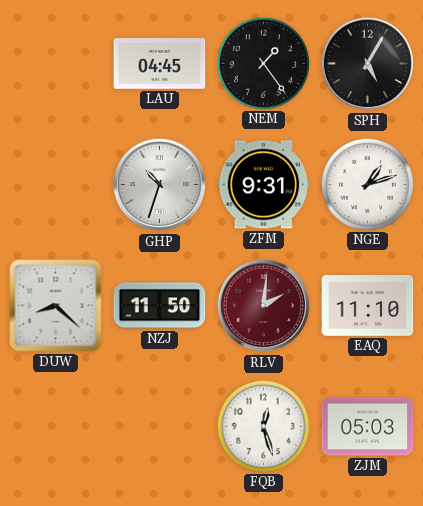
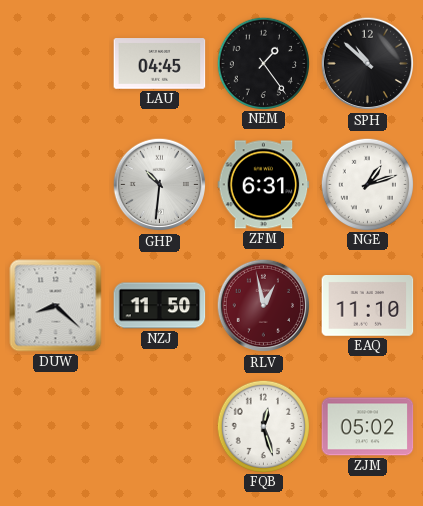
SPH: 5:05 -> 10:52 (367, 64)
GHP: 10:33 -> 10:31 (159, 185)
ZFM: 9:31 -> 6:31 (264, 185)
RLV: 2:01 -> 12:58 (263, 306)
ZJM: 05:03 -> 05:02 (368, 427)
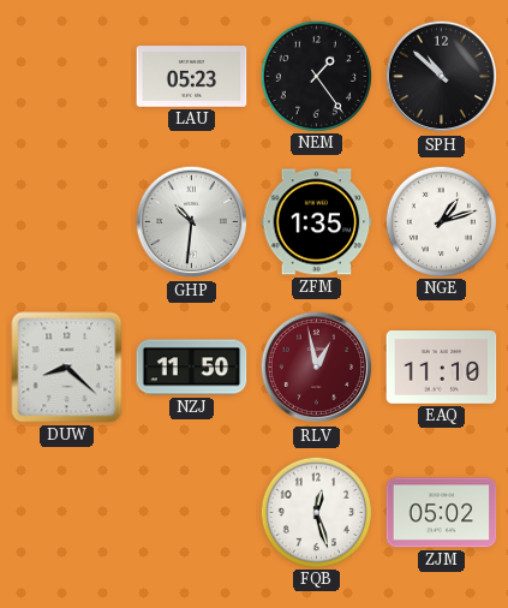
LAU: 04:45 -> 05:23 (192, 77)
ZFM: 6:31 -> 1:35 (317, 222)
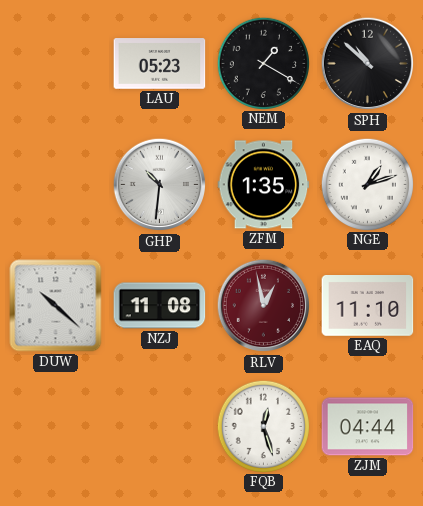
NEM: 1:24 -> 1:20 (263, 63)
DUW: 8:22 -> 10:22 (56, 306)
NZJ: 11:50 -> 11:08 (160, 306)
ZJM: 05:02 -> 04:44 (368, 427)
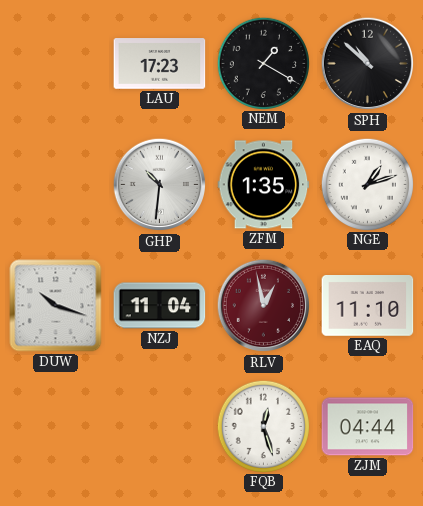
LAU: 05:23 -> 17:23 (160, 64)
DUW: 10:22 -> 10:18 (56, 306)
NZJ: 11:08 -> 11:04 (160, 306)
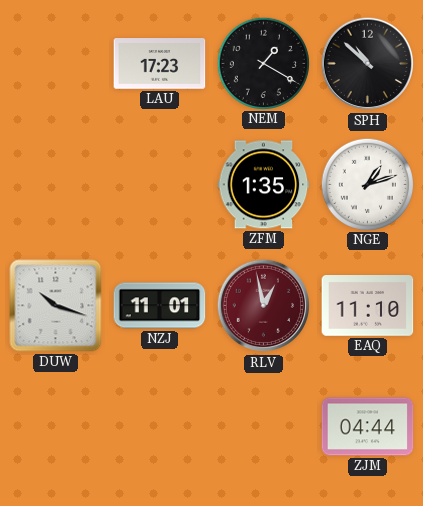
GHP: 10:31 -> none (159, 185)
NZJ: 11:04 -> 11:01 (160, 306)
FQB: 12:27 -> none (263, 426)
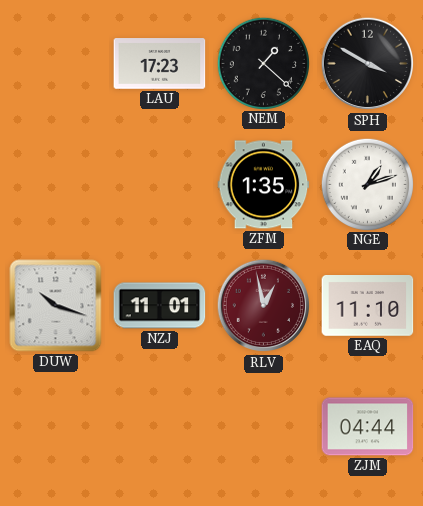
NEM: 1:20 -> 1:22 (263, 63)
SPH: 10:52 -> 3:50 (367, 64)
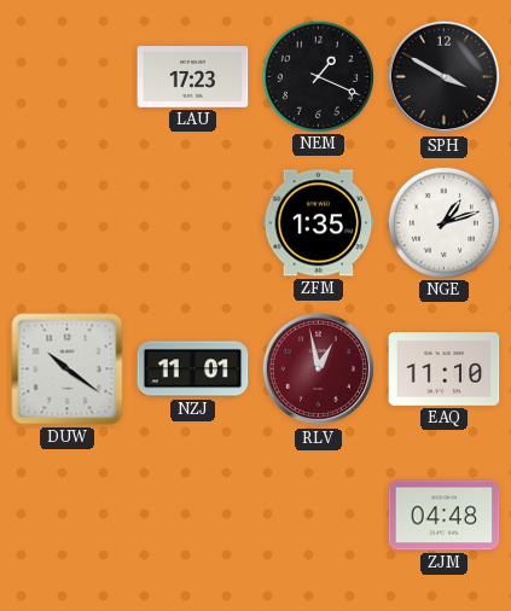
NEM: 1:22 -> 1:19 (318, 76)
DUW: 10:18 -> 10:21 (68, 369)
ZJM: 04:44 -> 04:48 (445, 516)
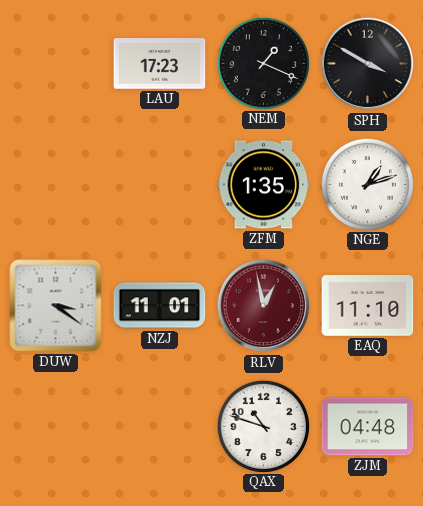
DUW: 10:21 -> 3:21 (56, 306)
QAX: none -> 10:48 (263, 426)
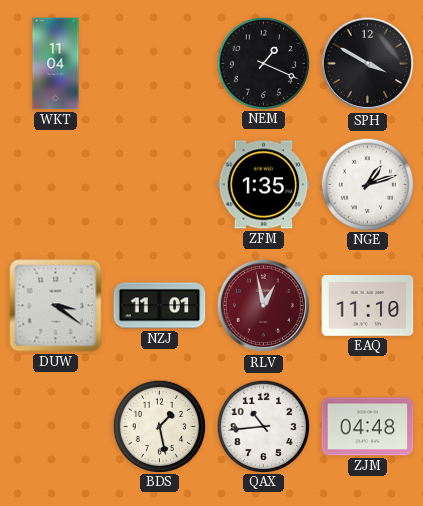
WKT: none -> 11:04 (56, 64)
LAU: 17:23 -> none (160, 64)
BDS: none -> 1:28 (159, 426)
QAX: 10:48 -> 10:44 (263, 426)
